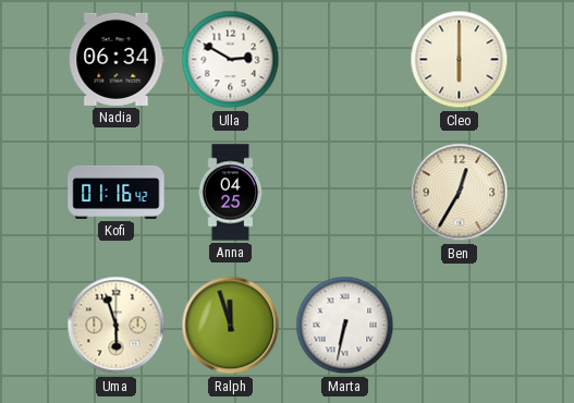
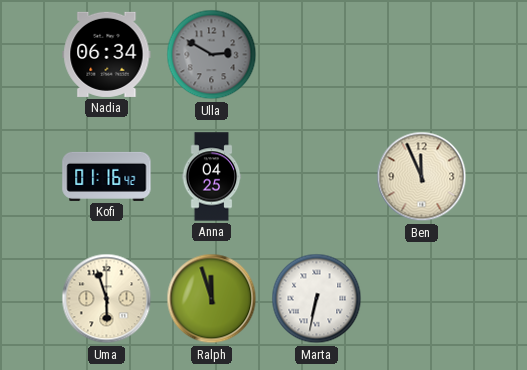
Ulla dial: white -> grey (212, 55)
Cleo: 6:00 -> none (460, 60)
Ben: 12:35 -> 11:56 (422, 177)
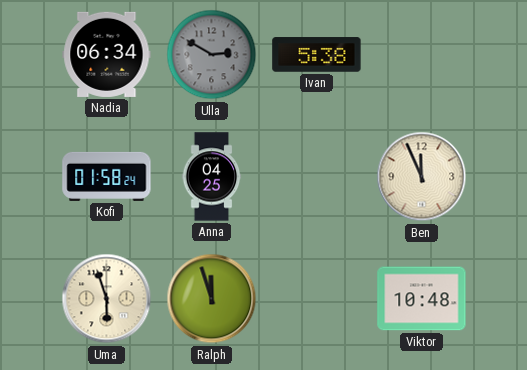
Ivan: none -> 5:38 (317, 55)
Kofi: 01:16 -> 01:58 (107, 176)
Marta: 6:32 -> none (317, 299)
Viktor: none -> 10:48 (422, 299)
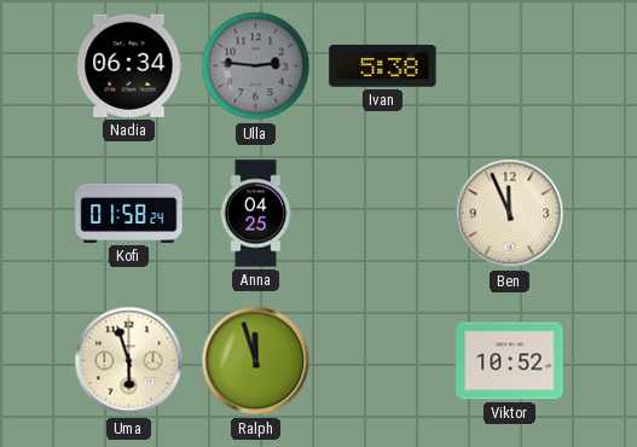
Ulla: 2:50 -> 2:46 (256, 66)
Viktor: 10:48 -> 10:52 (510, 361)
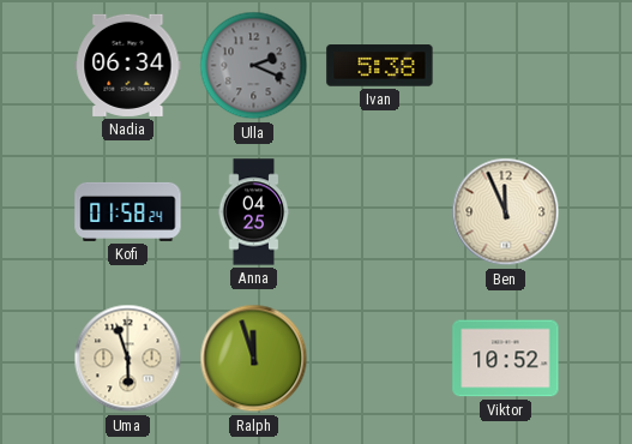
Ulla: 2:46 -> 2:19 (254, 66)
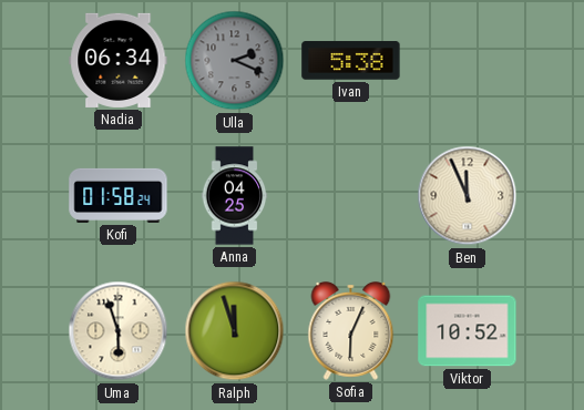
Sofia: none -> 6:04 (351, 330)
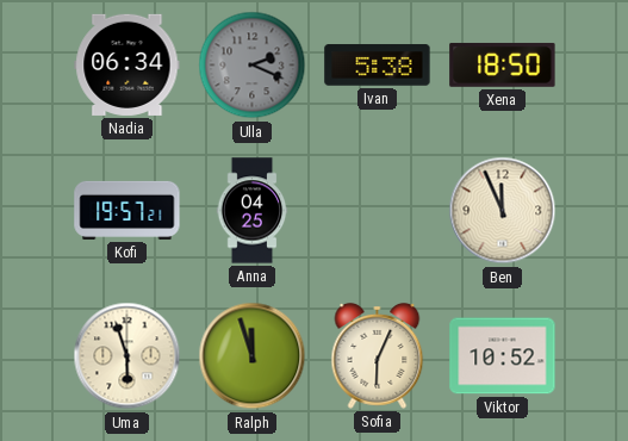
Xena: none -> 18:50 (503, 64)
Kofi: 01:58 -> 19:57 (128, 210)
